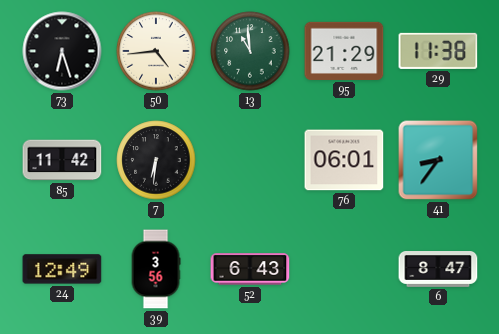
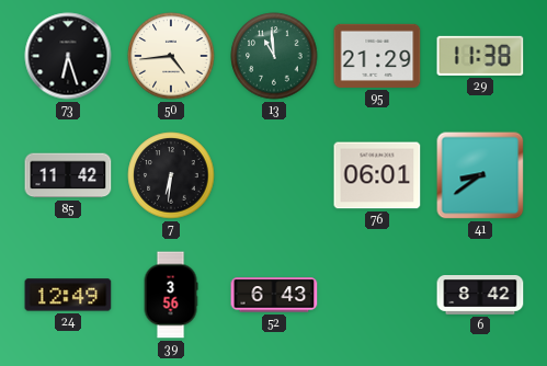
41: 8:36 -> 8:39 (480, 175)
6: 8:47 -> 8:42 (480, 296)
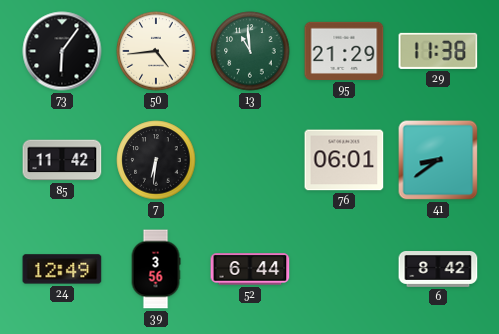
73: 6:27 -> 6:06 (62, 51)
52: 6:43 -> 6:44 (250, 269)
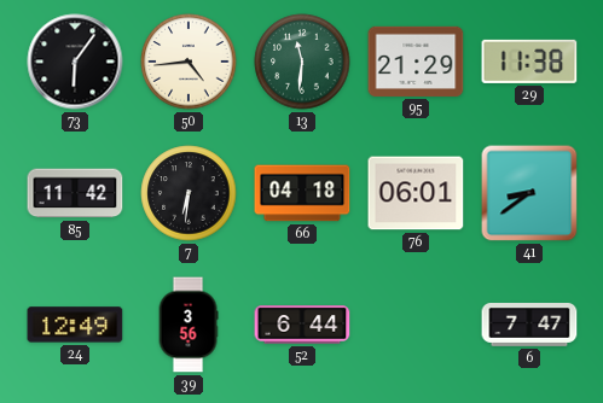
13: 10:59 -> 11:31 (302, 62)
66: none -> 04:18 (302, 193)
6: 8:42 -> 7:47 (529, 326)
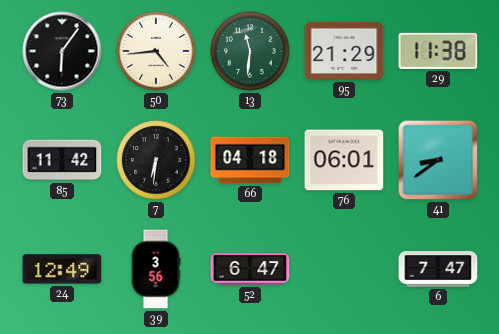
52: 6:44 -> 6:47 (250, 269)
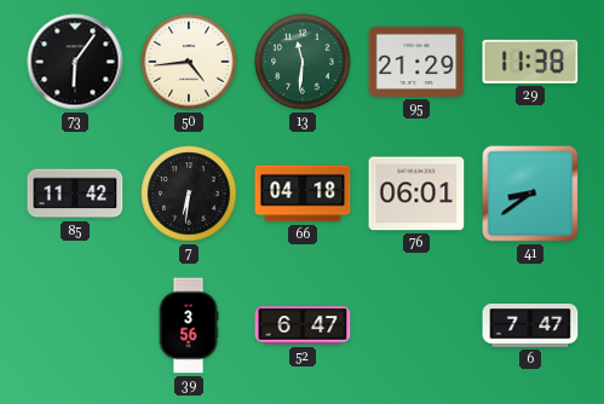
24: 12:49 -> none (62, 269)
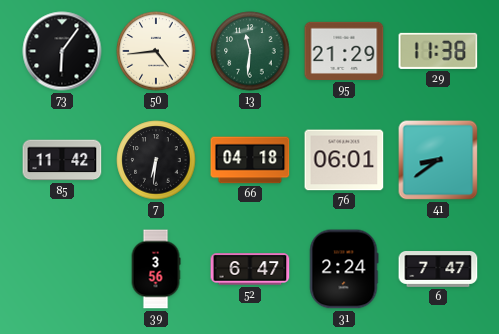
31: none -> 2:24 (344, 269)
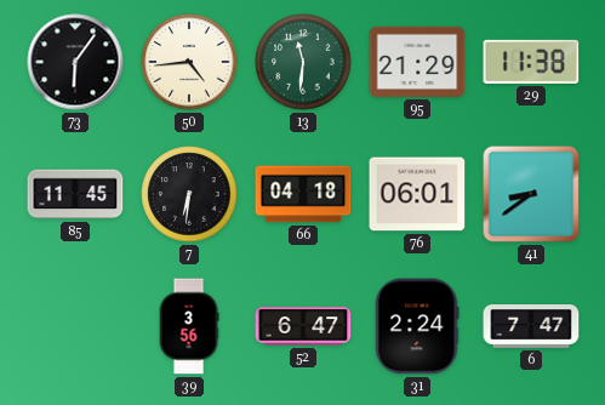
85: 11:42 -> 11:45 (75, 194)
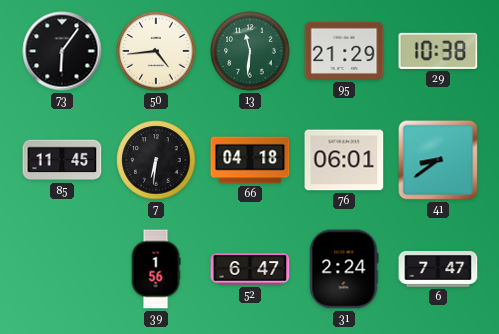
29: 11:38 -> 10:38 (438, 51)
39: 3:56 -> 1:56 (156, 269)
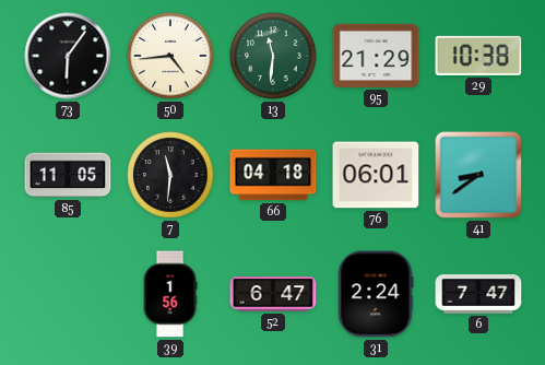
85: 11:45 -> 11:05 (68, 175)
7: 6:31 -> 11:31 (170, 175)
